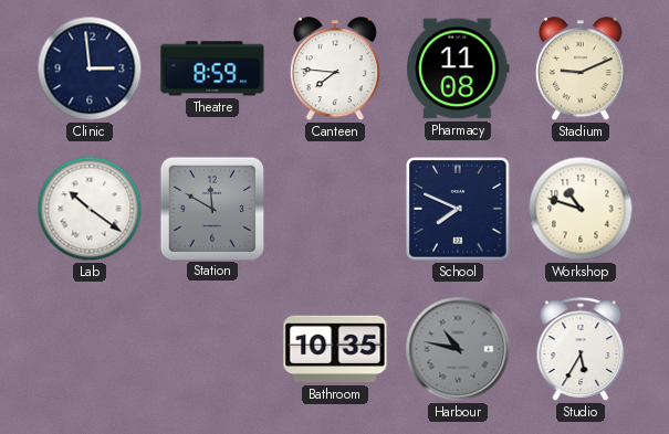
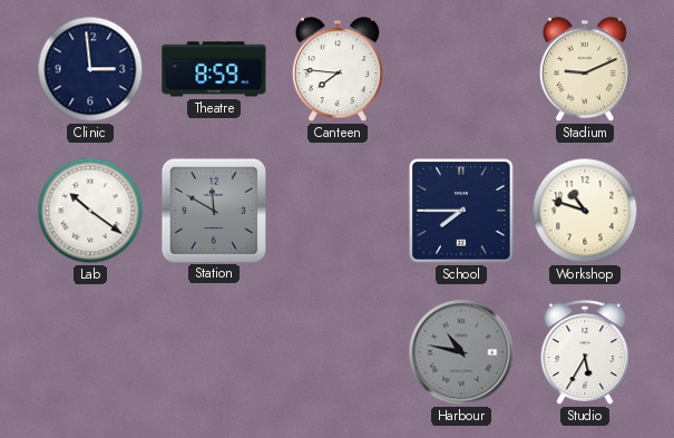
Pharmacy: 11:08 -> none (458, 68)
School: 7:49 -> 7:45 (461, 211)
Bathroom: 10:35 -> none (335, 349)
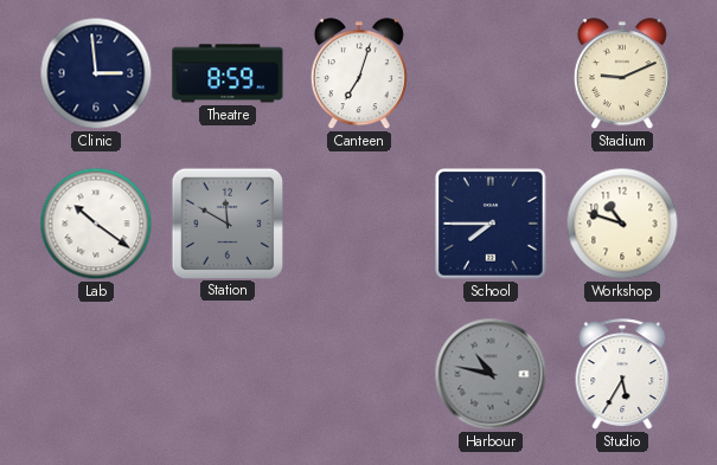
Canteen: 7:46 -> 7:03 (359, 75)
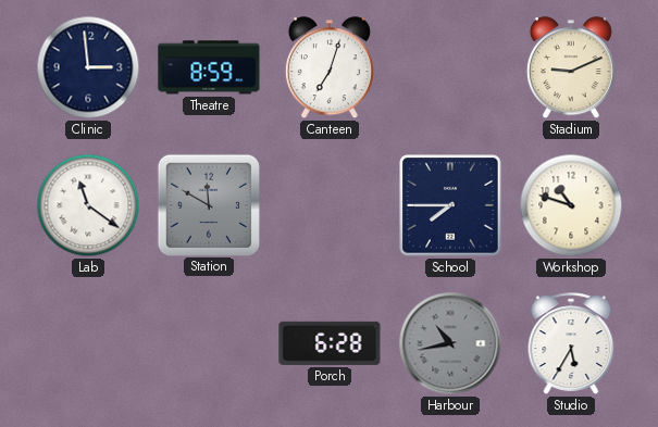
Lab: 10:21 -> 11:21 (88, 205)
Porch: none -> 6:28 (330, 343)
Harbour: 10:47 -> 10:43 (450, 343)
